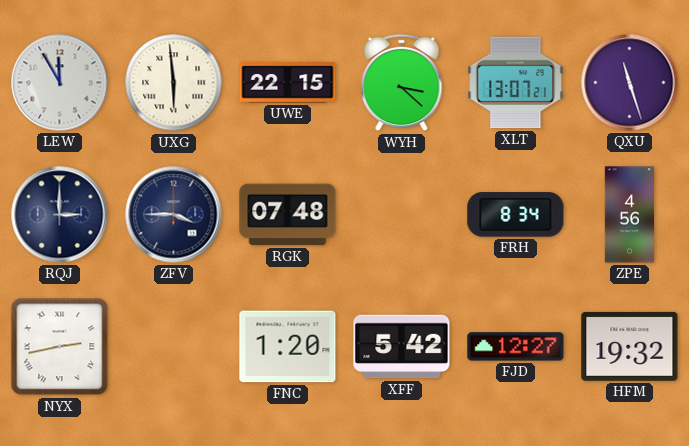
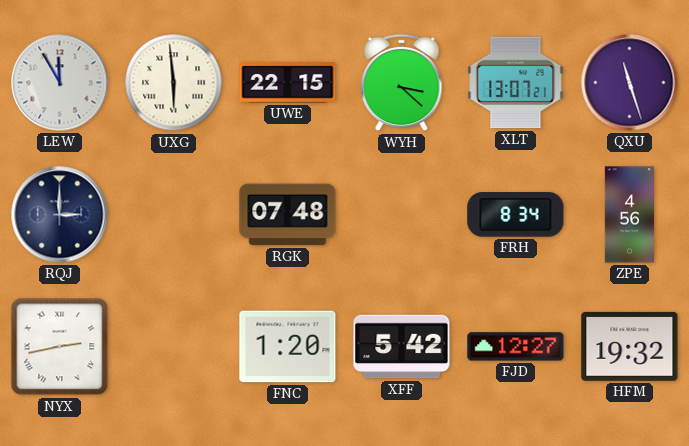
ZFV: 3:45 -> none (174, 215)
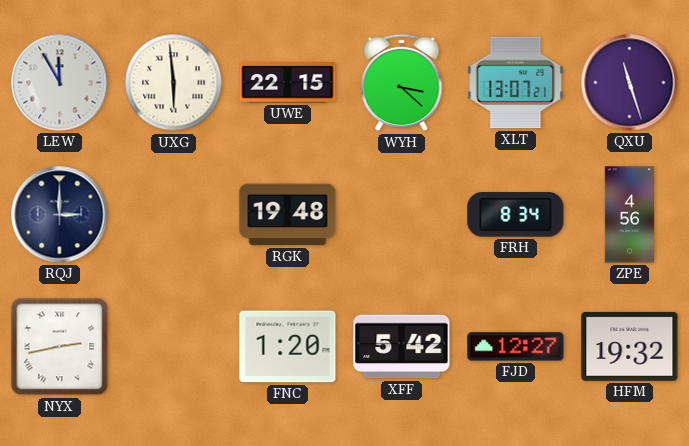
RGK: 07:48 -> 19:48 (288, 215)
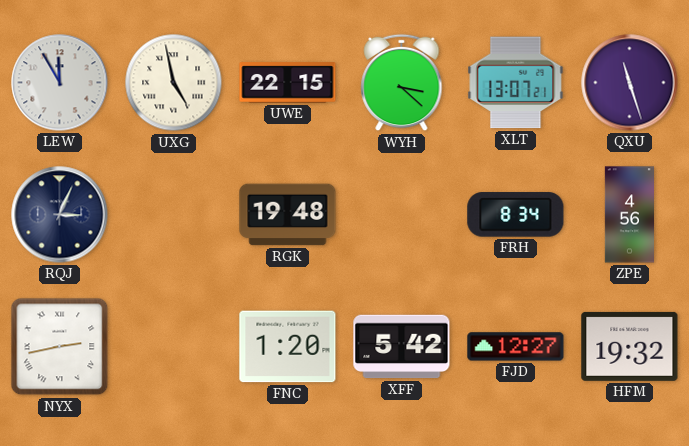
UXG: 5:59 -> 4:58 (174, 83)
RQJ: 3:00 -> 3:04 (60, 215)
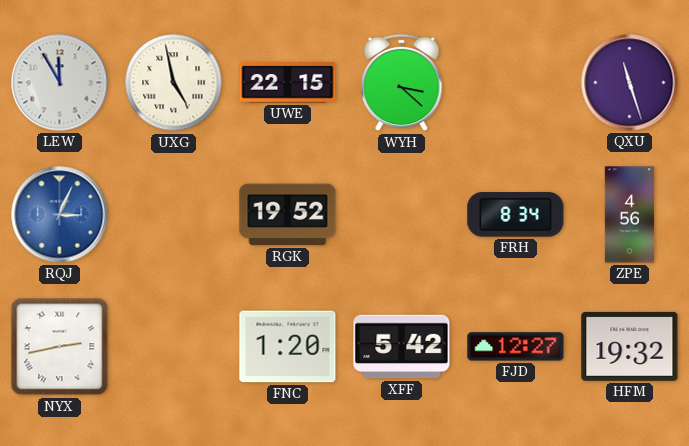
XLT: 13:07 -> none (516, 83)
RQJ dial: navy -> blue (60, 215)
RGK: 19:48 -> 19:52 (288, 215)
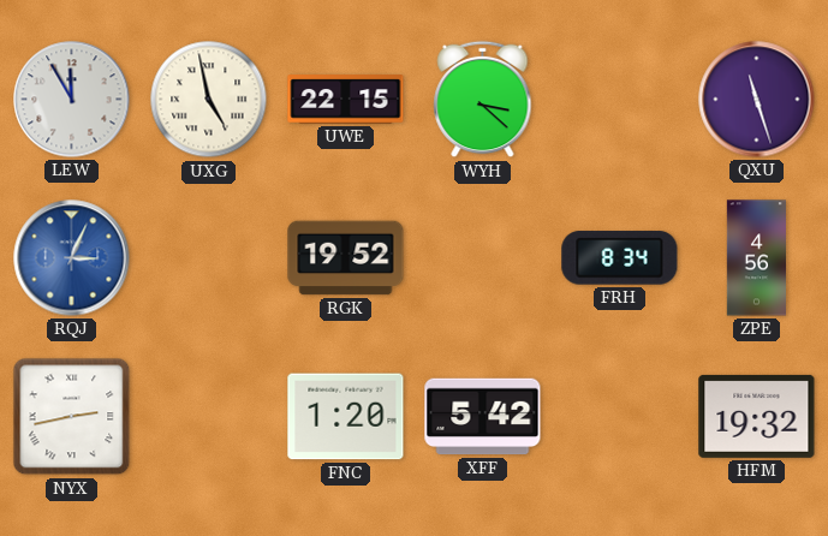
FJD: 12:27 -> none (516, 347)
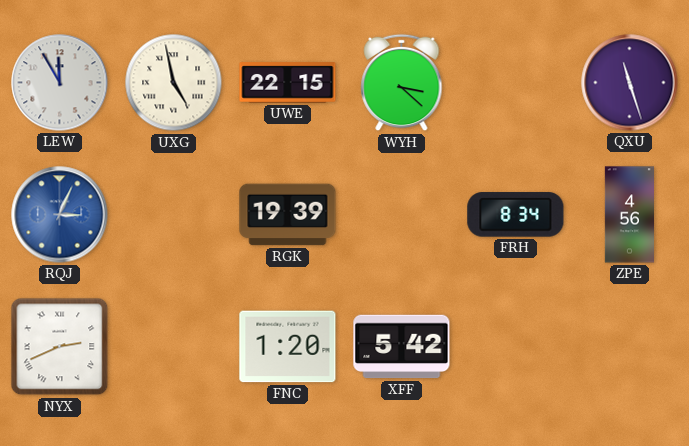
RGK: 19:52 -> 19:39 (288, 215)
NYX: 2:43 -> 2:41 (60, 347)
HFM: 19:32 -> none (757, 416)
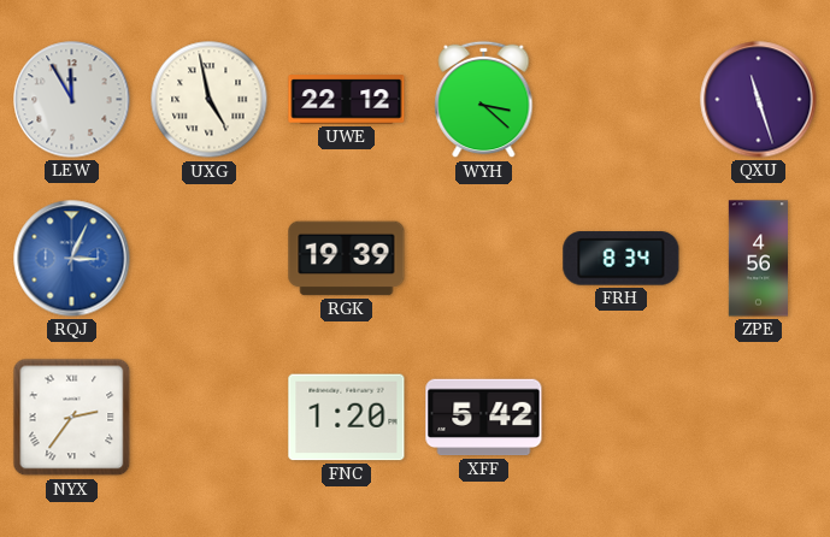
UWE: 22:15 -> 22:12 (347, 100)
NYX: 2:41 -> 2:36 (72, 418)
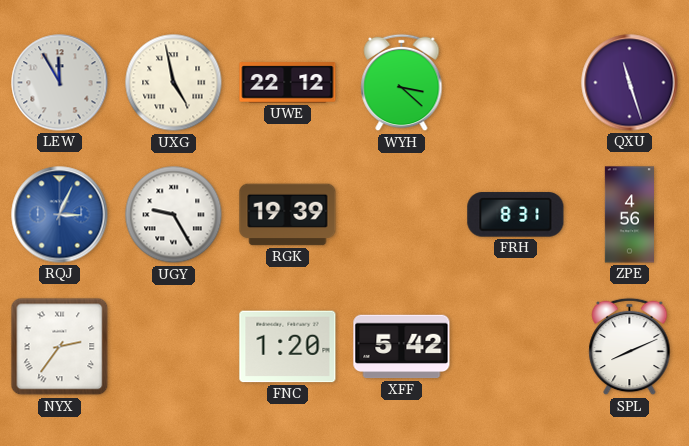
UGY: none -> 9:25 (174, 215)
FRH: 8:34 -> 8:31 (516, 215)
SPL: none -> 8:11 (630, 347)
